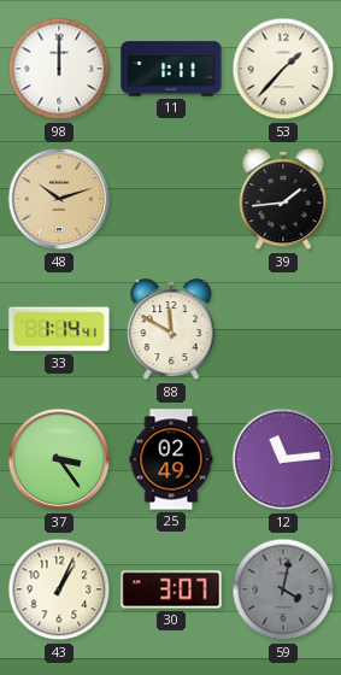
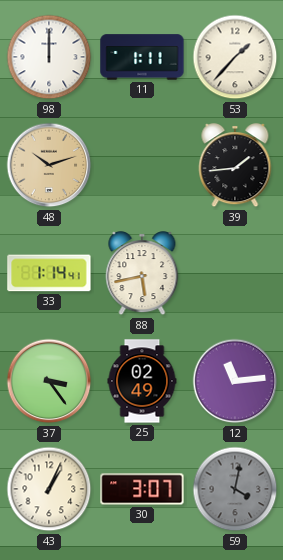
88: 11:50 -> 5:43 (142, 274)
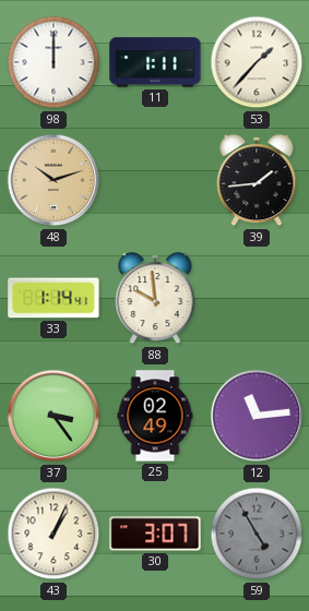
88: 5:43 -> 9:59 (155, 299)
59: 4:02 -> 4:55 (257, 534)
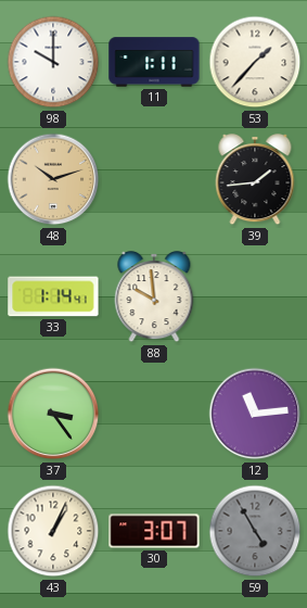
98: 12:00 -> 10:00 (53, 62)
25: 02:49 -> none (155, 416)
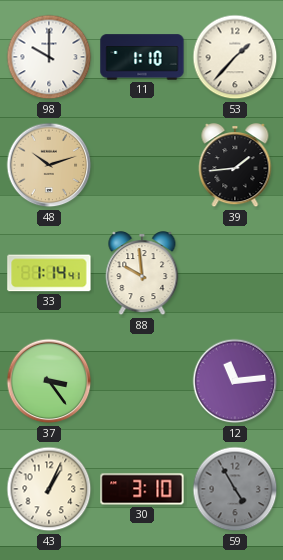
11: 1:11 -> 1:10 (142, 57)
30: 3:07 -> 3:10 (142, 489)
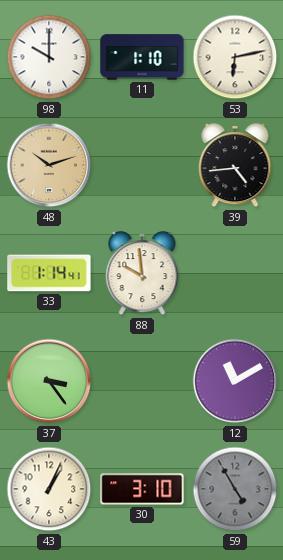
53: 1:37 -> 6:13 (235, 57)
39: 1:44 -> 4:44 (235, 166)
12: 11:14 -> 11:10 (235, 381)
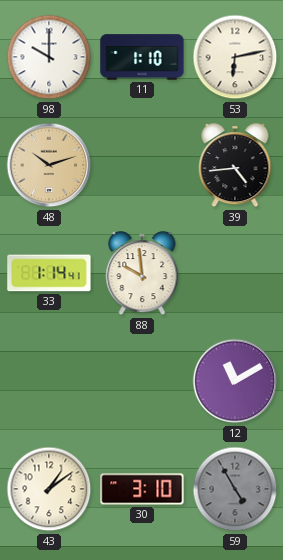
37: 3:24 -> none (49, 381)
43: 1:04 -> 1:09 (49, 489)
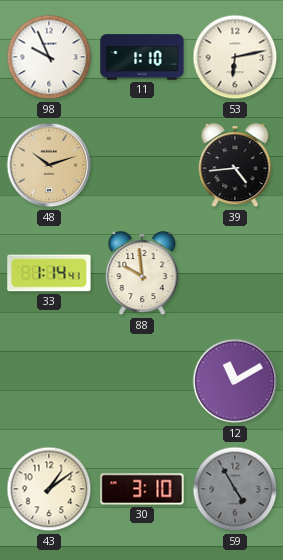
98: 10:00 -> 9:56 (49, 57)
